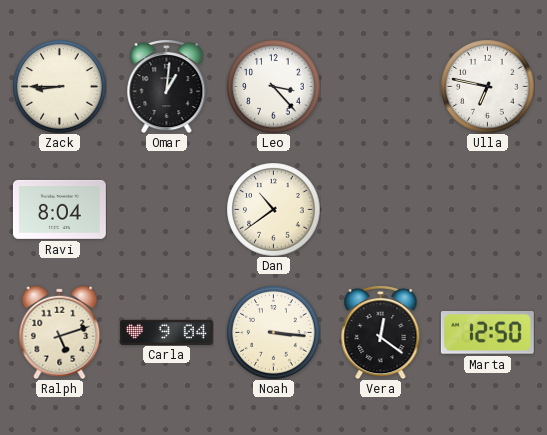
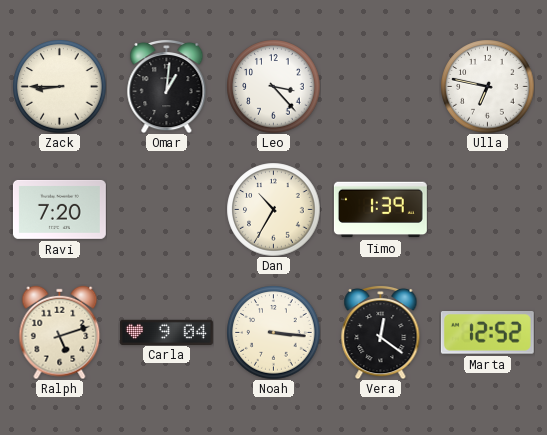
Ravi: 8:04 -> 7:20 (59, 209)
Dan: 10:39 -> 10:35 (273, 209)
Timo: none -> 1:39 (380, 210)
Marta: 12:50 -> 12:52 (487, 333)
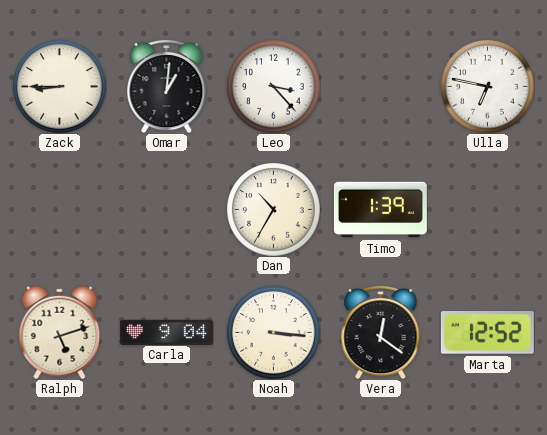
Ravi: 7:20 -> none (59, 209)
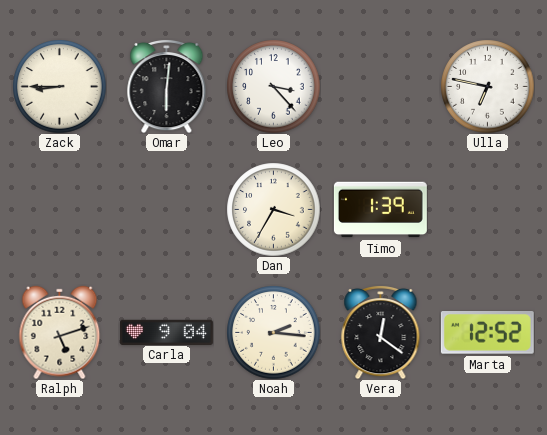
Omar: 1:01 -> 6:01 (167, 86)
Dan: 10:35 -> 3:35 (273, 209)
Noah: 3:16 -> 2:16 (273, 332)
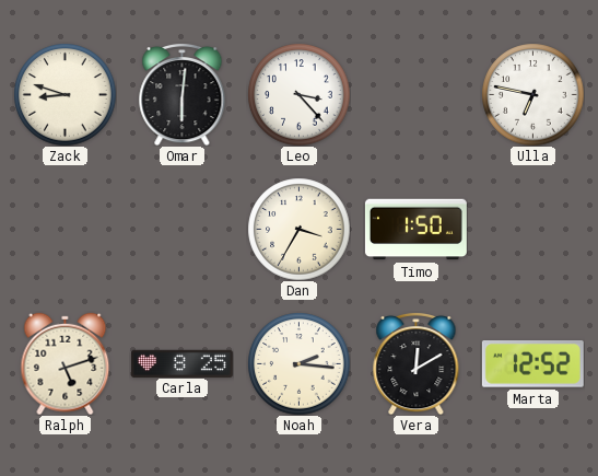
Zack: 8:45 -> 8:48 (65, 94)
Timo: 1:39 -> 1:50 (415, 230)
Carla: 9:04 -> 8:25 (181, 363)
Vera: 12:21 -> 12:10 (417, 363)
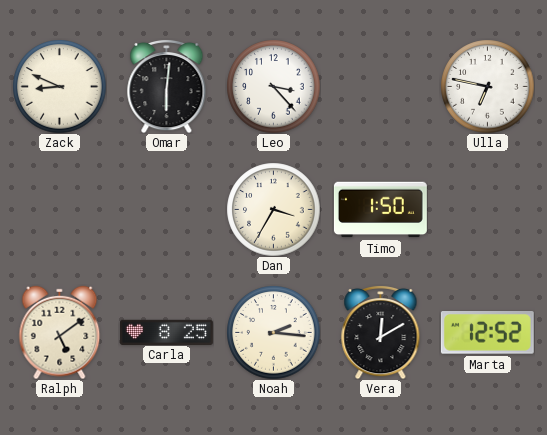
Zack: 8:48 -> 8:49 (59, 86)
Ralph: 5:12 -> 5:09 (60, 332)
